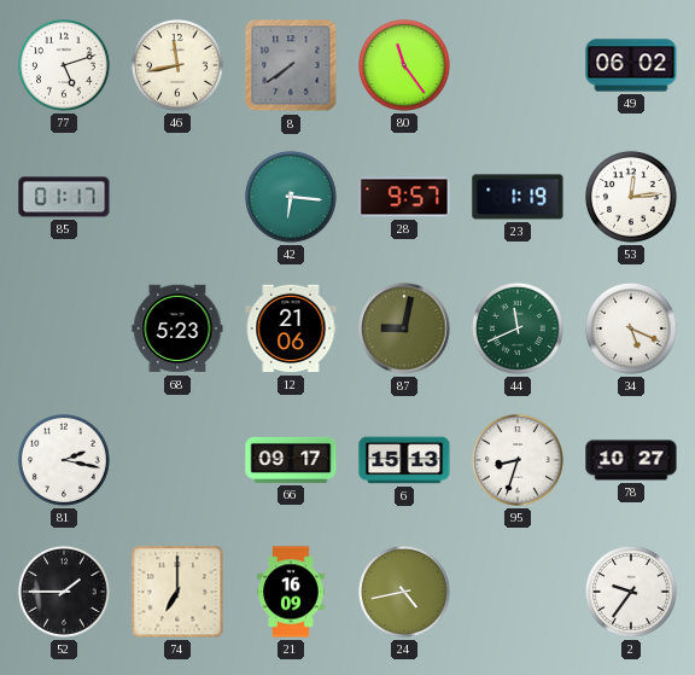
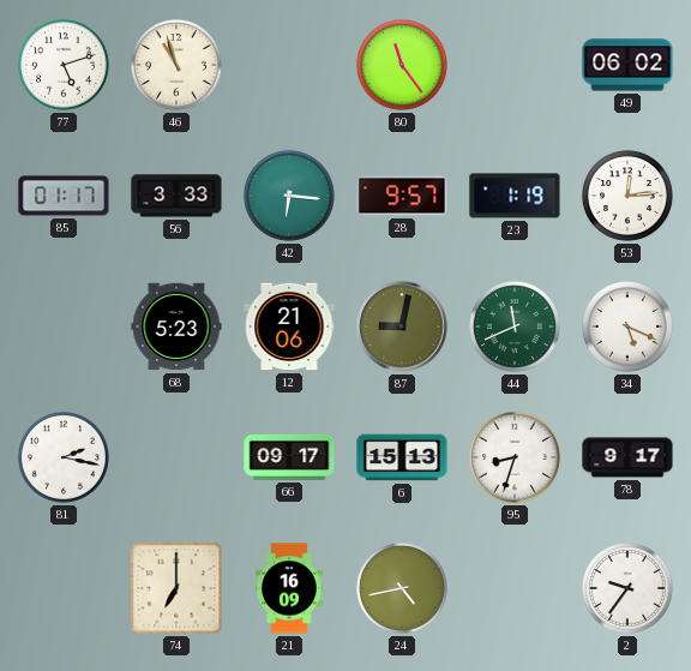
46: 11:43 -> 10:57 (176, 65)
8: 7:39 -> none (291, 65)
56: none -> 3:33 (176, 196)
78: 10:27 -> 9:17 (627, 457)
52: 1:45 -> none (64, 592)
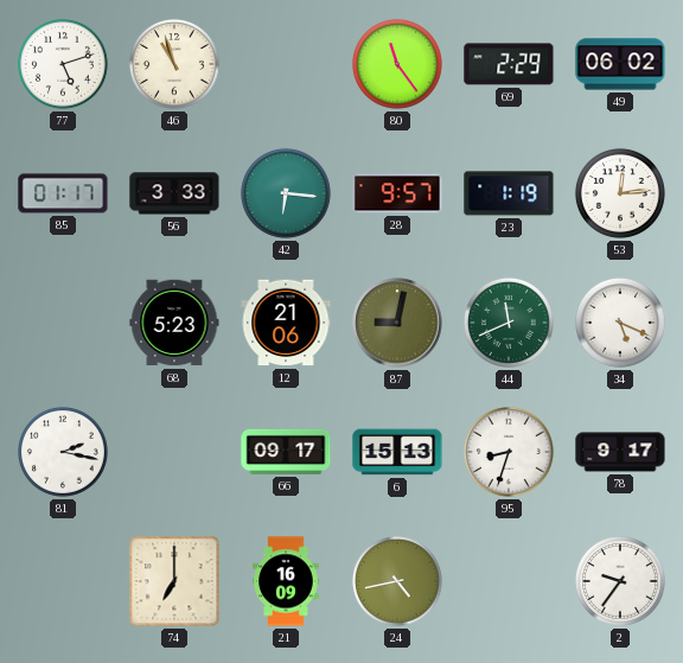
69: none -> 2:29 (509, 64)
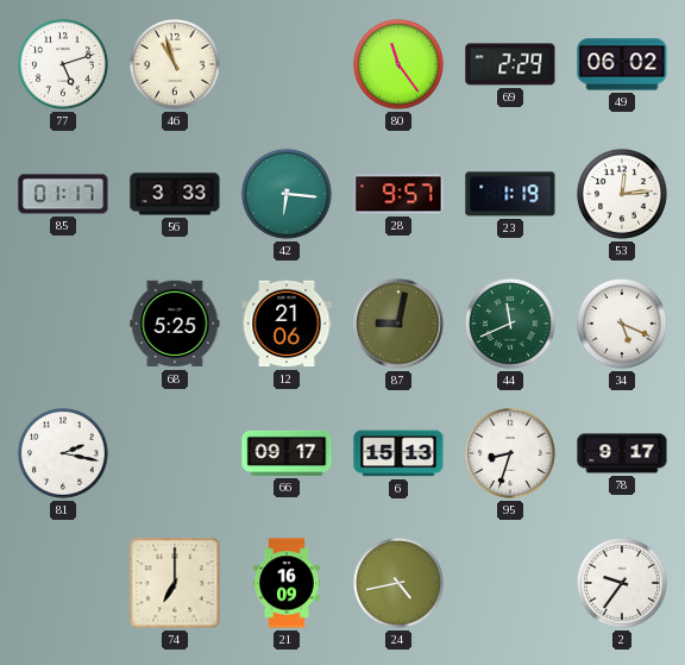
68: 5:23 -> 5:25 (175, 324)
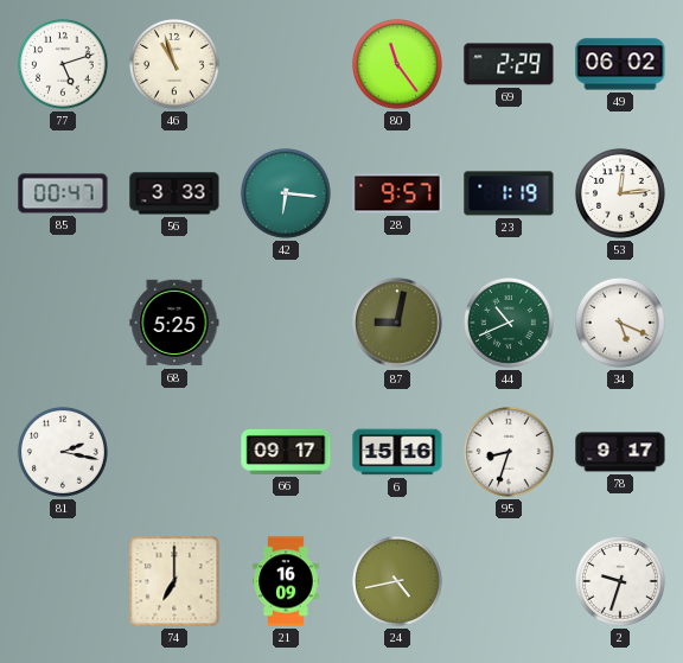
85: 01:17 -> 00:47 (63, 193)
12: 21:06 -> none (287, 324)
44: 11:41 -> 10:41 (509, 323)
6: 15:13 -> 15:16 (397, 452)
2: 9:36 -> 9:33 (620, 581)
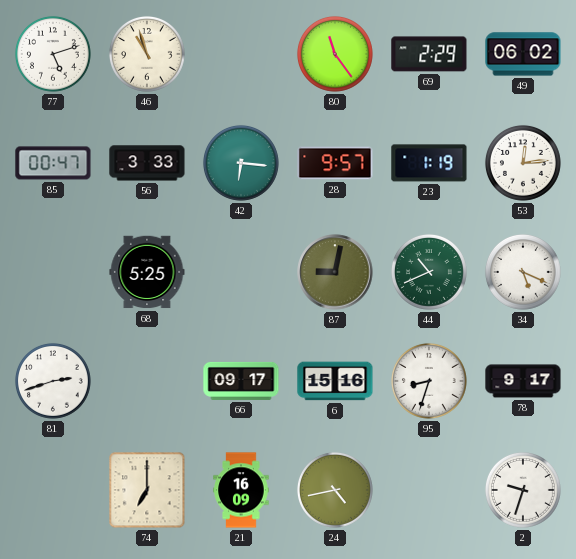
81: 2:17 -> 2:42 (53, 381)
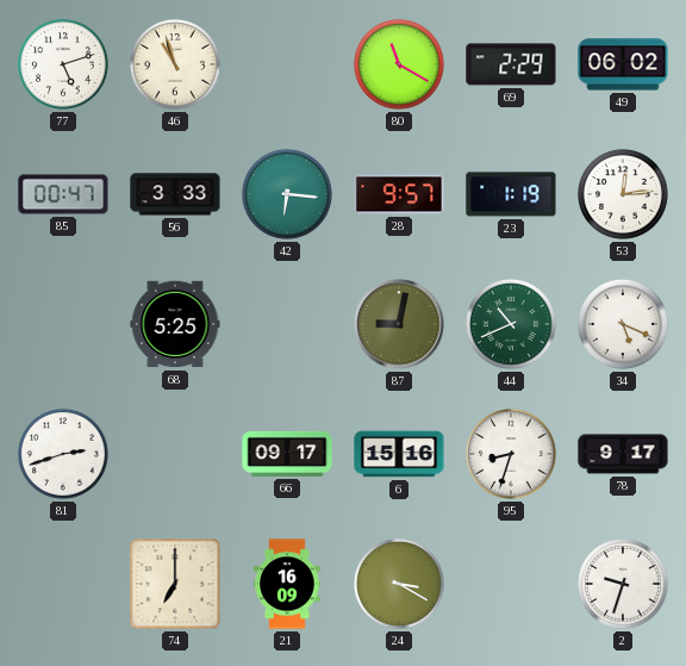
80: 11:24 -> 11:20 (399, 64)
24: 4:43 -> 3:20 (399, 584)
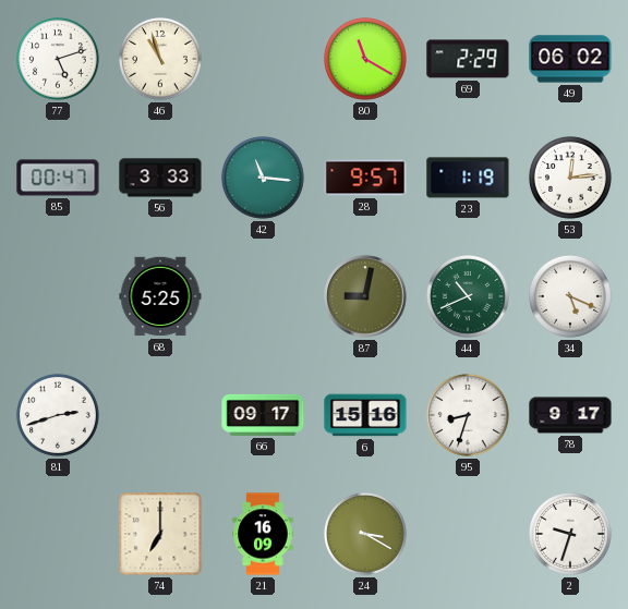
42: 6:16 -> 11:16 (263, 178)
